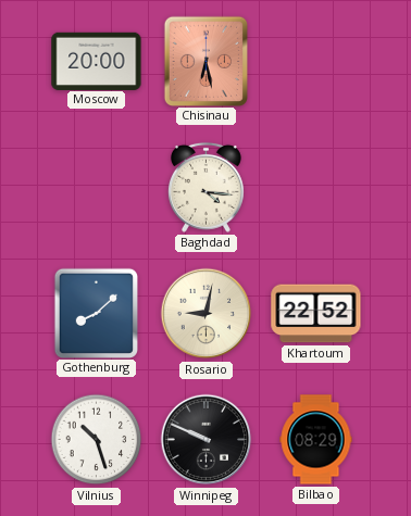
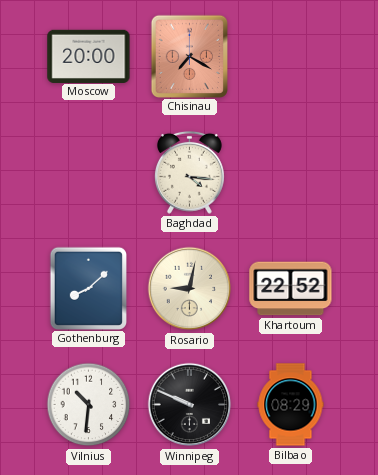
Chisinau: 6:28 -> 7:20 (189, 56)
Vilnius: 10:27 -> 10:31 (89, 405)
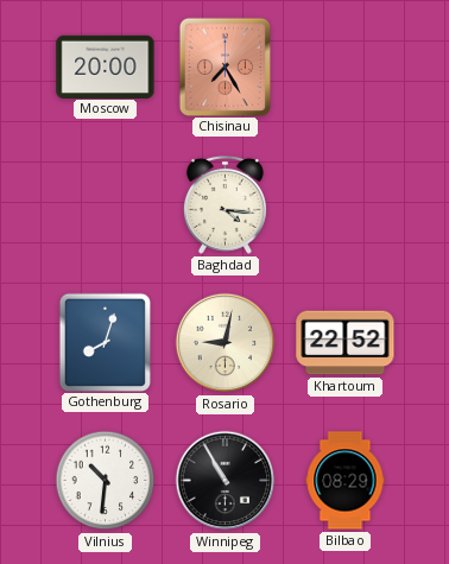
Chisinau: 7:20 -> 7:25 (224, 66)
Gothenburg: 8:08 -> 8:03 (105, 342)
Winnipeg: 9:49 -> 10:55 (226, 481)
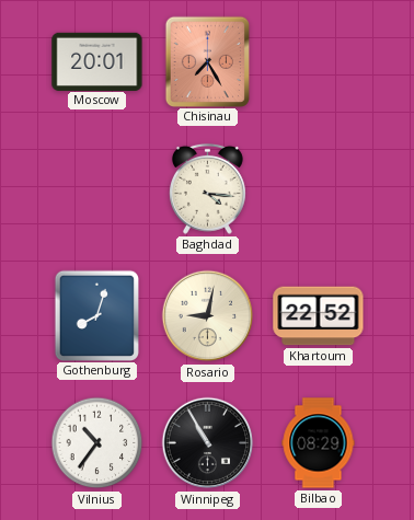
Moscow: 20:00 -> 20:01 (97, 61)
Vilnius: 10:31 -> 10:36 (97, 443)
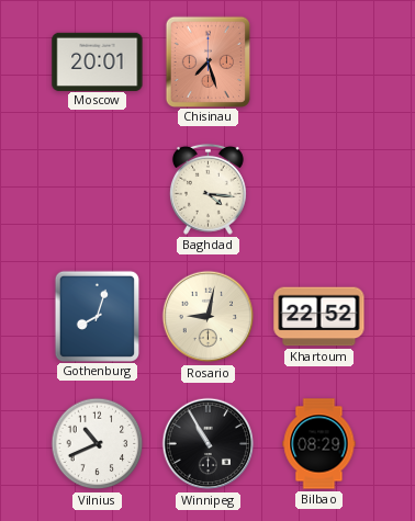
Chisinau: 7:25 -> 7:27 (207, 61)
Vilnius: 10:36 -> 10:41 (98, 444)
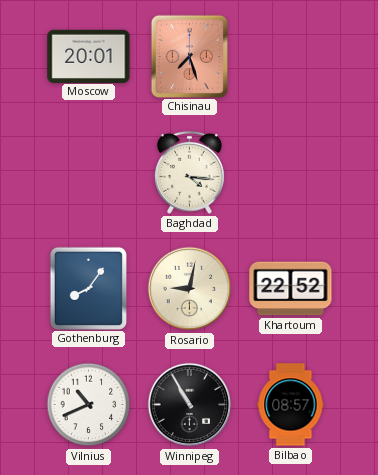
Gothenburg: 8:03 -> 8:06 (88, 288)
Bilbao: 08:29 -> 08:57 (291, 405)
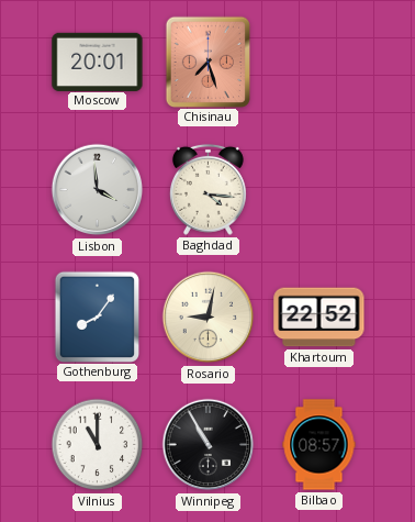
Lisbon: none -> 3:59 (98, 190)
Vilnius: 10:41 -> 11:00 (98, 445)
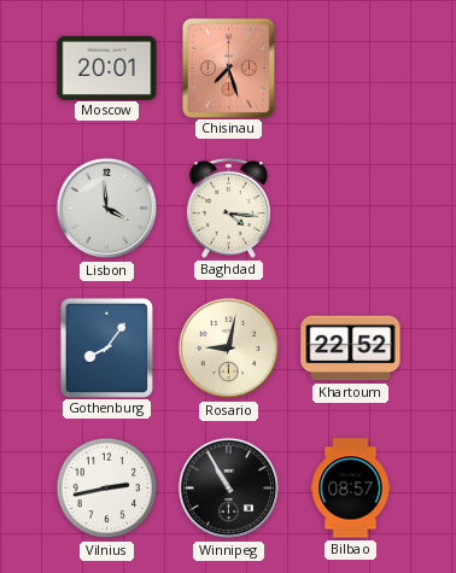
Vilnius: 11:00 -> 2:43 (107, 489)
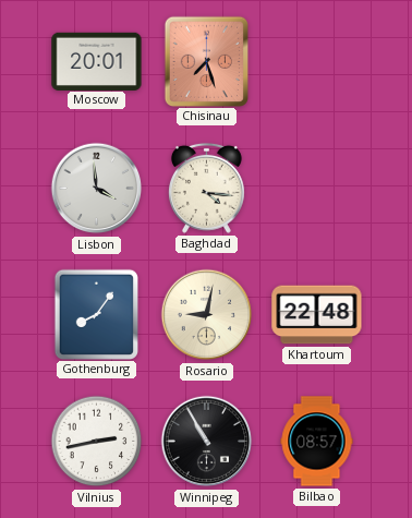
Khartoum: 22:52 -> 22:48 (317, 315)
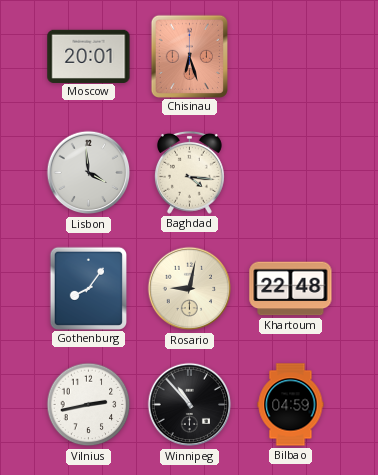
Chisinau: 7:27 -> 6:27 (189, 56)
Winnipeg: 10:55 -> 10:53 (190, 405)
Bilbao: 08:57 -> 04:59 (291, 405)
